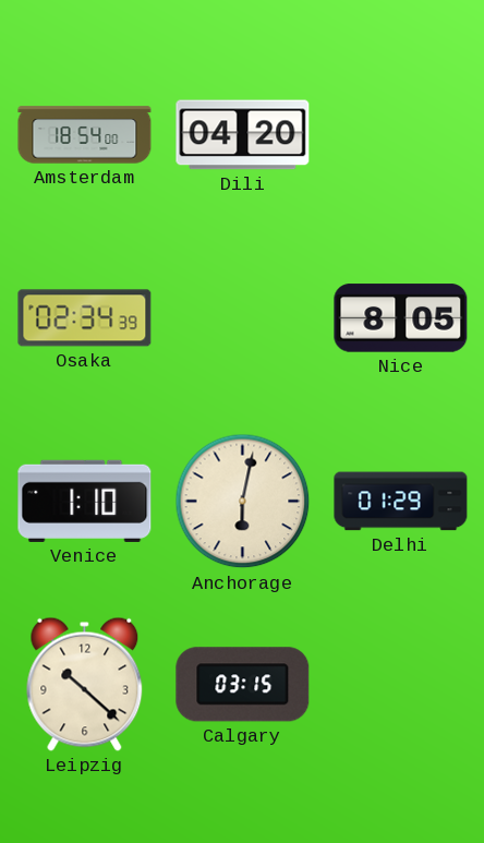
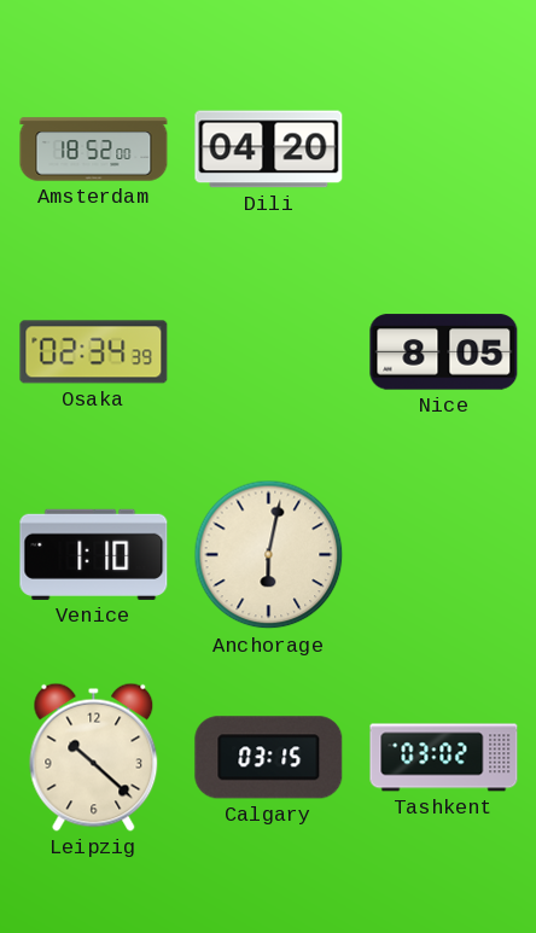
Amsterdam: 18:54 -> 18:52 (94, 150)
Delhi: 01:29 -> none (401, 502)
Tashkent: none -> 03:02 (444, 758)
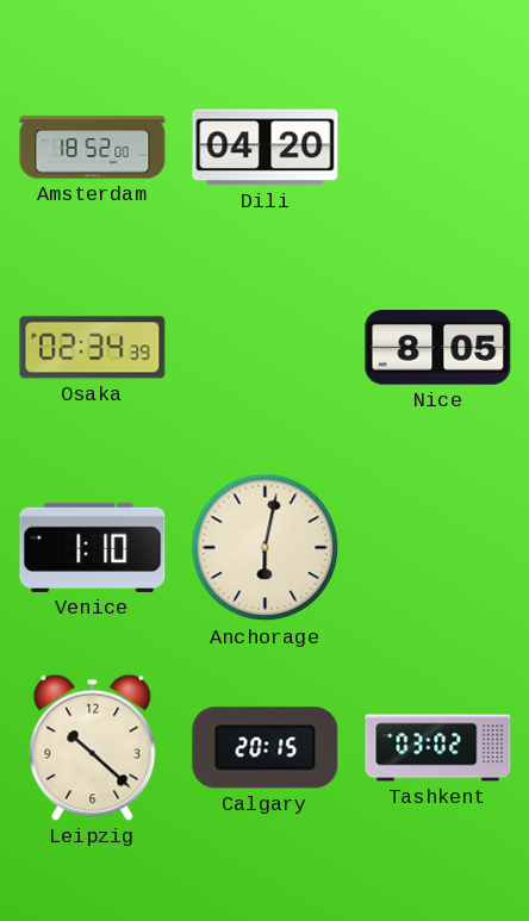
Calgary: 03:15 -> 20:15 (266, 748)
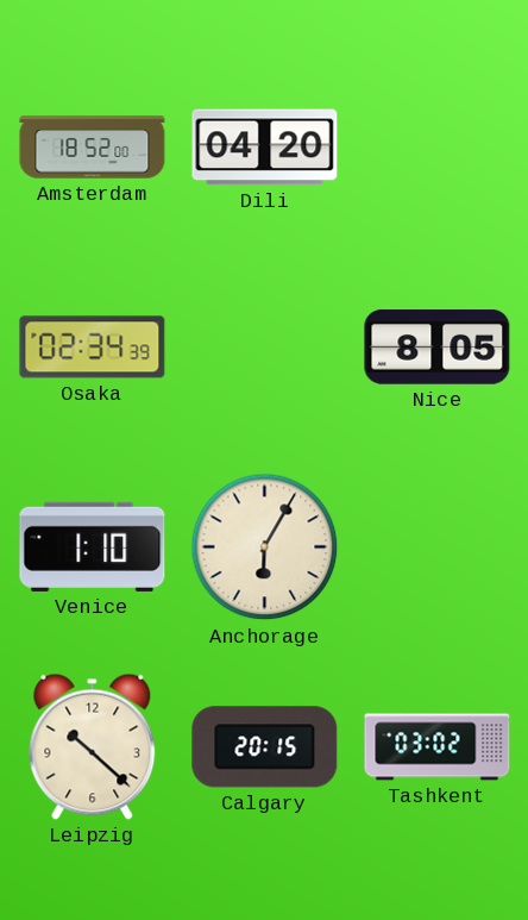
Anchorage: 6:02 -> 6:05 (265, 547)
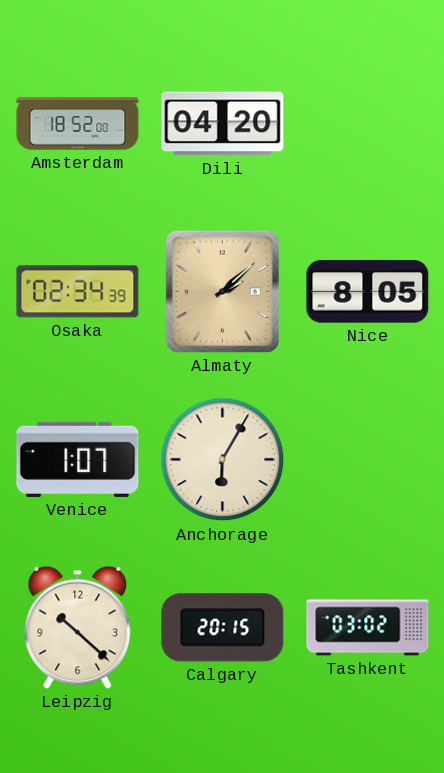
Almaty: none -> 2:08 (222, 291)
Venice: 1:10 -> 1:07 (78, 459)
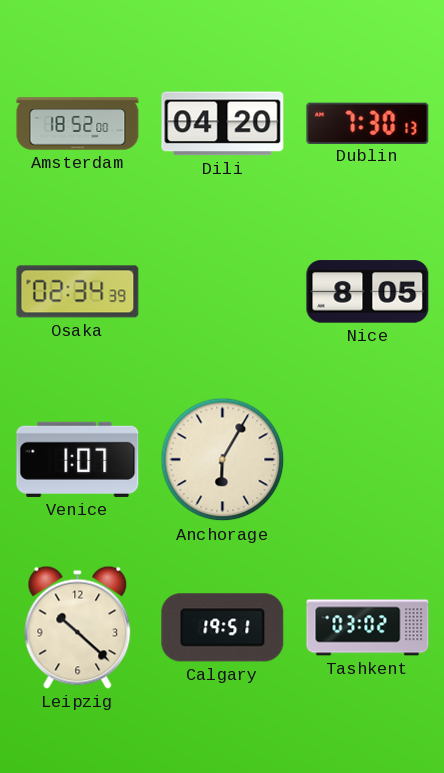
Dublin: none -> 7:30 (368, 123)
Almaty: 2:08 -> none (222, 291)
Calgary: 20:15 -> 19:51 (223, 628)
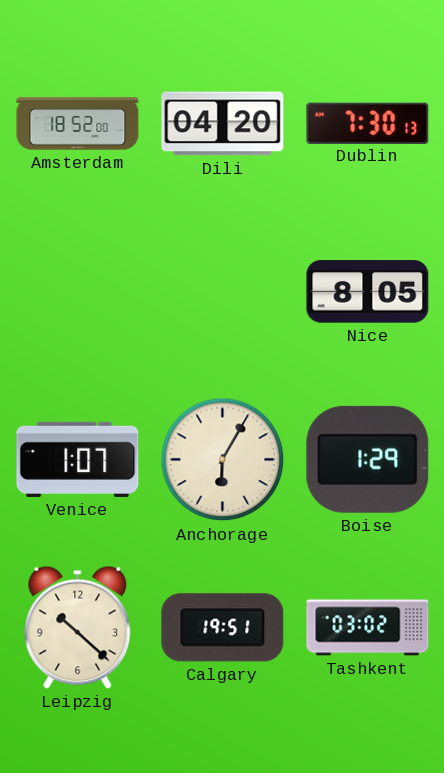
Osaka: 02:34 -> none (78, 292)
Boise: none -> 1:29 (368, 459)
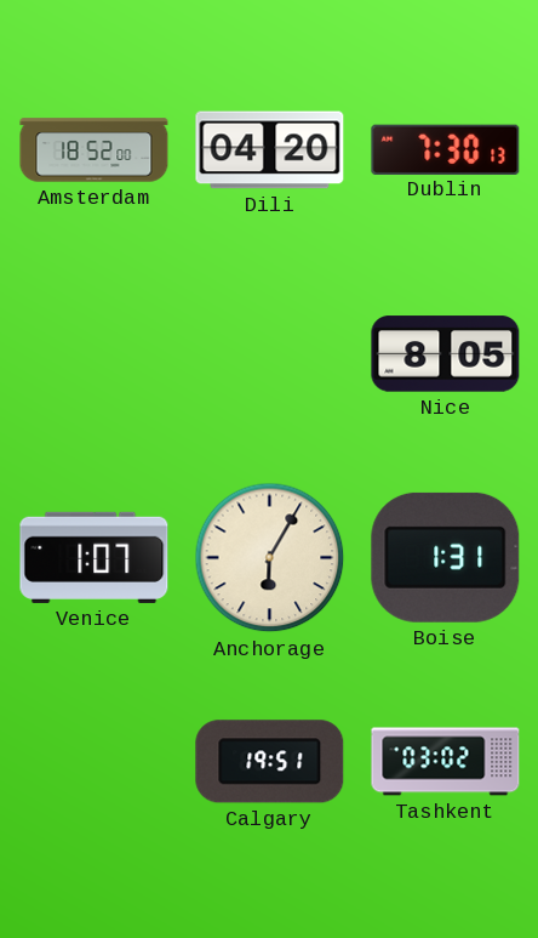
Boise: 1:29 -> 1:31 (446, 557)
Leipzig: 10:22 -> none (78, 627)
